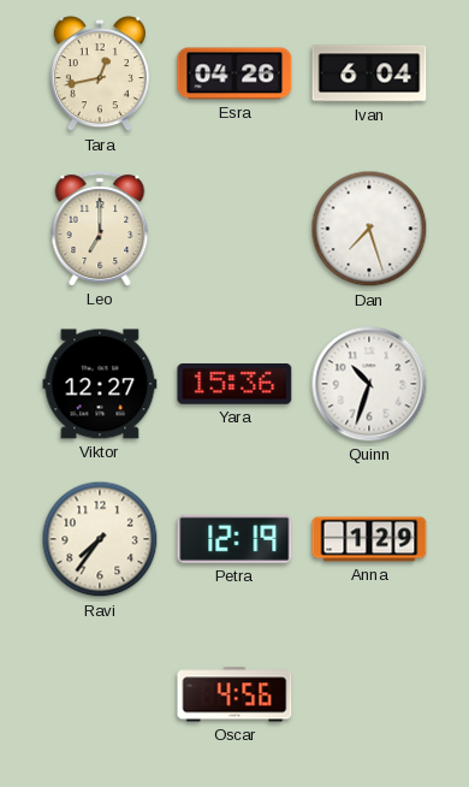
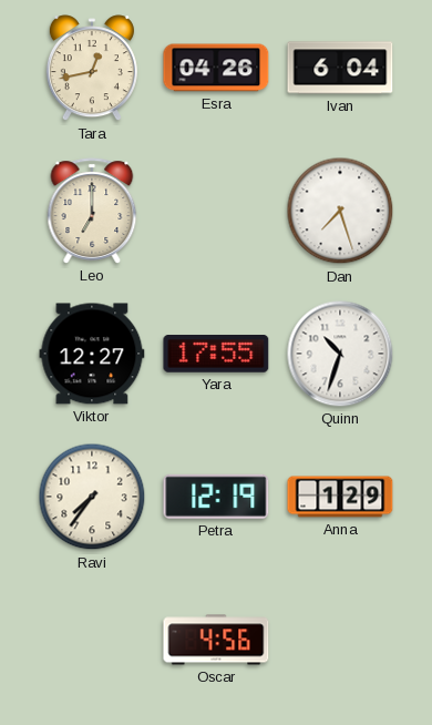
Yara: 15:36 -> 17:55 (216, 355)
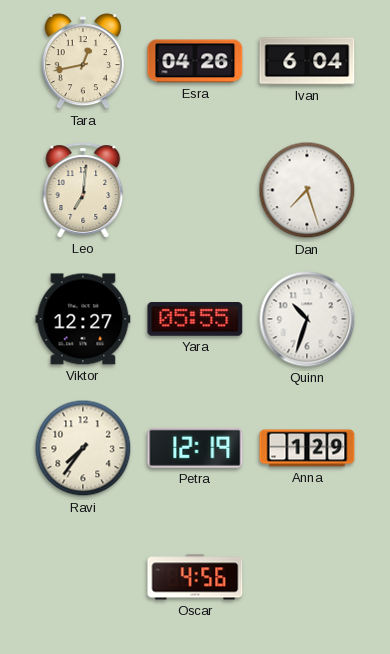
Leo: 7:00 -> 7:01 (83, 190)
Yara: 17:55 -> 05:55 (195, 320)
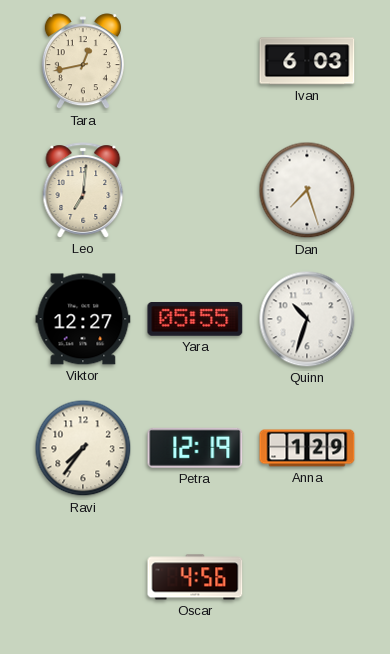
Esra: 04:26 -> none (195, 61)
Ivan: 6:04 -> 6:03 (307, 61)
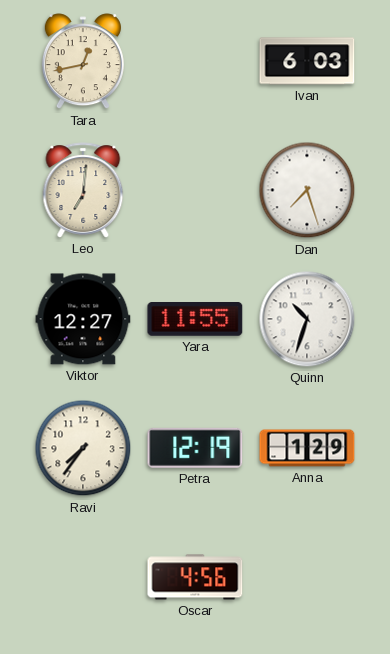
Yara: 05:55 -> 11:55 (195, 320)
